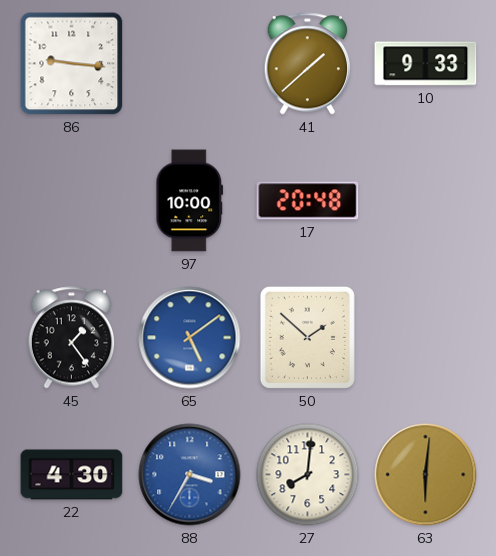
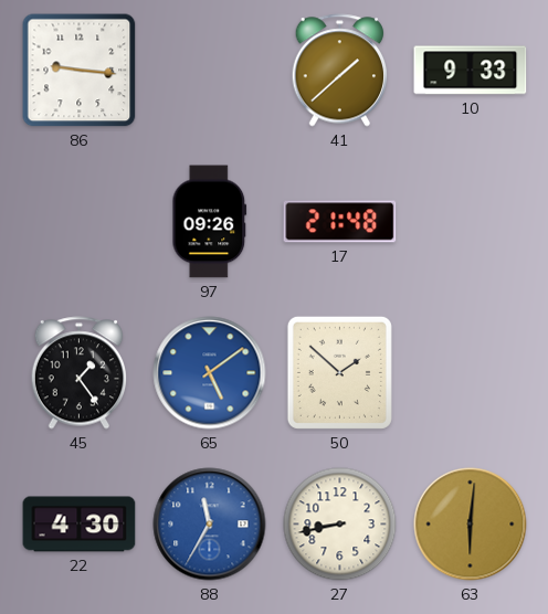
97: 10:00 -> 09:26 (210, 222)
17: 20:48 -> 21:48 (340, 222)
88: 3:35 -> 11:35 (210, 525)
27: 8:01 -> 8:43 (340, 525)
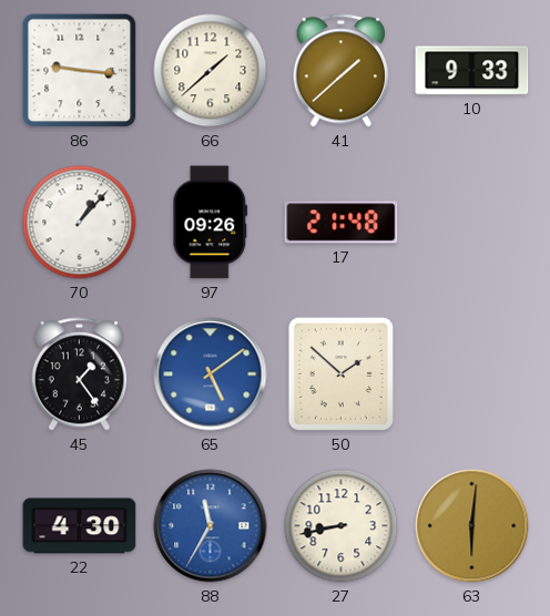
66: none -> 1:38 (211, 71)
70: none -> 1:07 (80, 223)
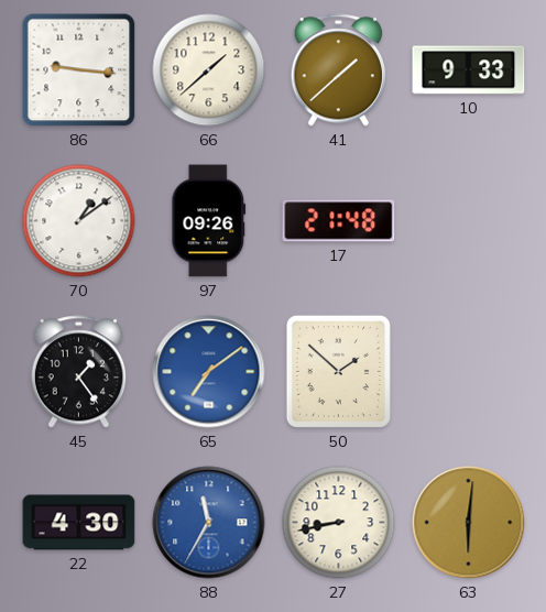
70: 1:07 -> 1:09 (79, 221)
65: 5:09 -> 7:09 (209, 372)
